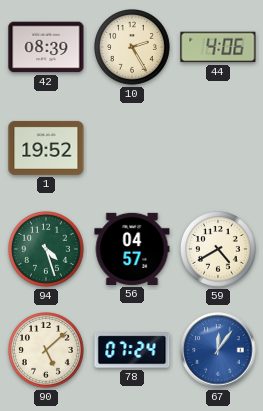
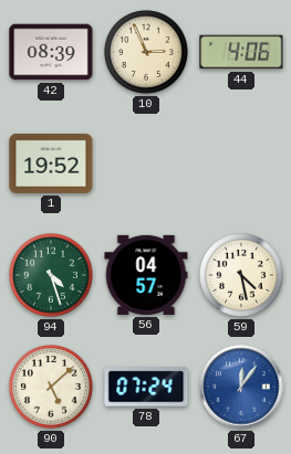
10: 2:25 -> 2:56 (147, 53)
59: 4:40 -> 4:28 (242, 276)
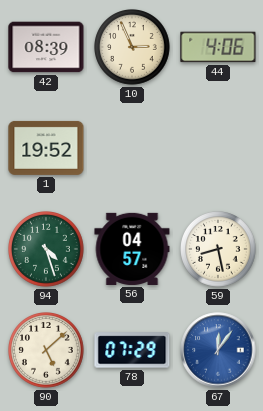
59: 4:28 -> 8:28 (219, 250)
78: 07:24 -> 07:29 (132, 350)
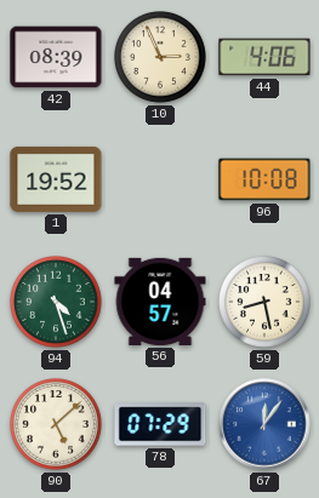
96: none -> 10:08 (264, 179)
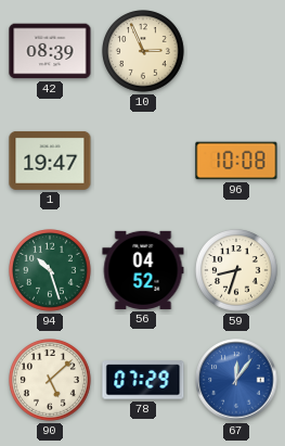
44: 4:06 -> none (264, 57)
1: 19:52 -> 19:47 (50, 161)
94: 4:27 -> 10:27 (51, 271)
56: 04:57 -> 04:52 (143, 270)
59: 8:28 -> 8:33 (237, 271)
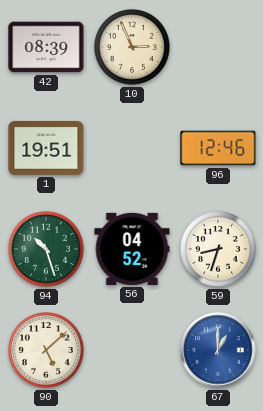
1: 19:47 -> 19:51 (46, 148)
96: 10:08 -> 12:46 (218, 148)
78: 07:29 -> none (143, 380)
67: 12:06 -> 1:00 (218, 350)
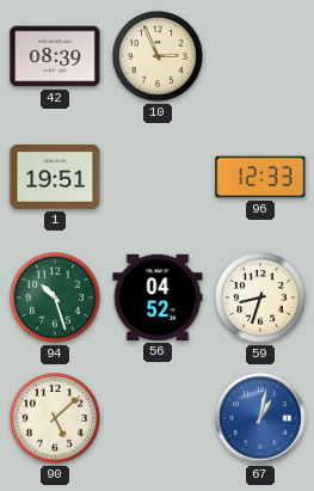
96: 12:46 -> 12:33 (260, 177)
67: 1:00 -> 1:02 (260, 418)
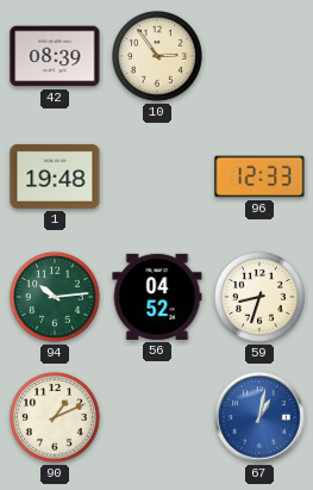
10: 2:56 -> 2:54 (158, 57)
1: 19:51 -> 19:48 (55, 176)
94: 10:27 -> 10:14 (56, 298)
90: 5:08 -> 1:11 (56, 418)
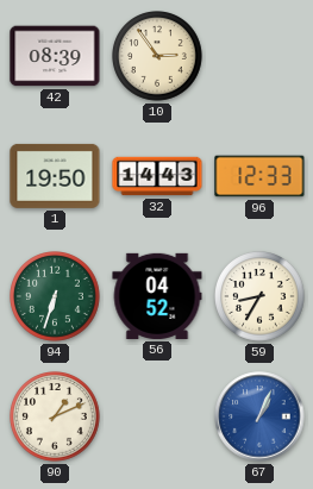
1: 19:48 -> 19:50 (55, 176)
32: none -> 14:43 (157, 176)
94: 10:14 -> 6:33 (56, 297)
59: 8:33 -> 8:35 (261, 297)
67: 1:02 -> 1:04 (259, 416)
